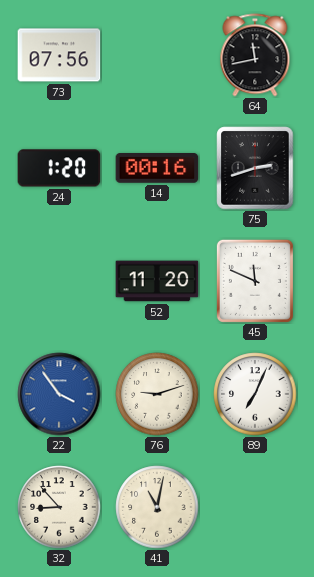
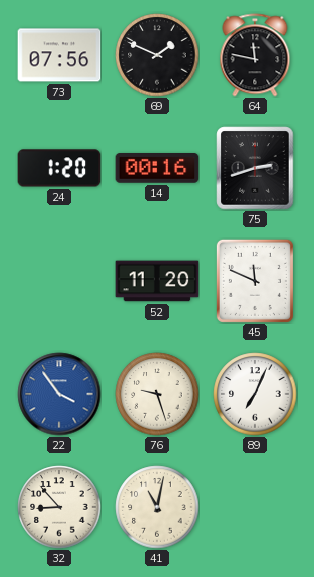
69: none -> 1:49 (157, 55)
64: 11:43 -> 11:47 (255, 55)
76: 9:12 -> 9:27 (157, 394)
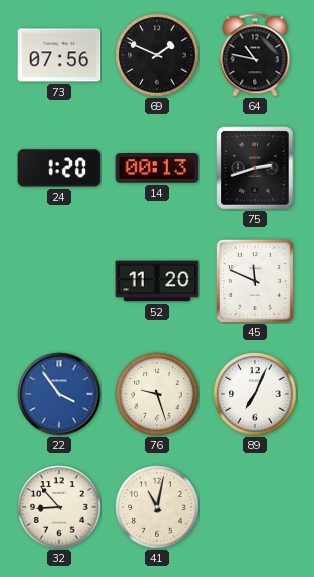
64: 11:47 -> 10:47 (255, 55)
14: 00:16 -> 00:13 (157, 168)
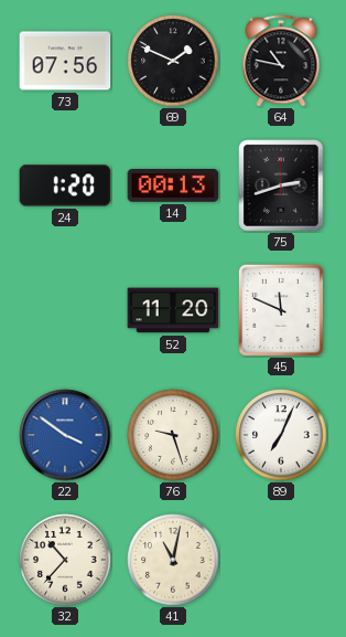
22: 3:54 -> 3:51 (65, 435)
32: 8:53 -> 10:37 (65, 560)
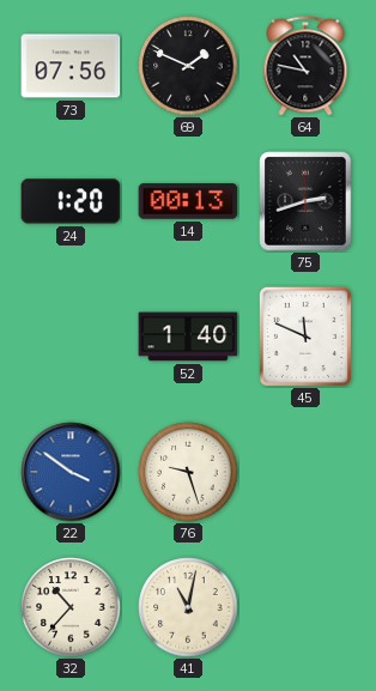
52: 11:20 -> 1:40 (188, 337)
89: 7:04 -> none (281, 435)
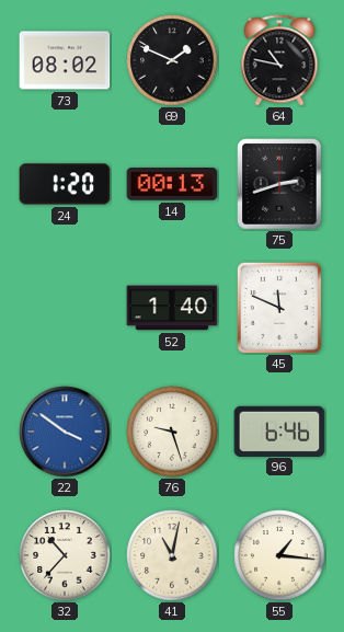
73: 07:56 -> 08:02 (65, 60)
96: none -> 6:46 (279, 430)
55: none -> 1:16 (279, 555)
